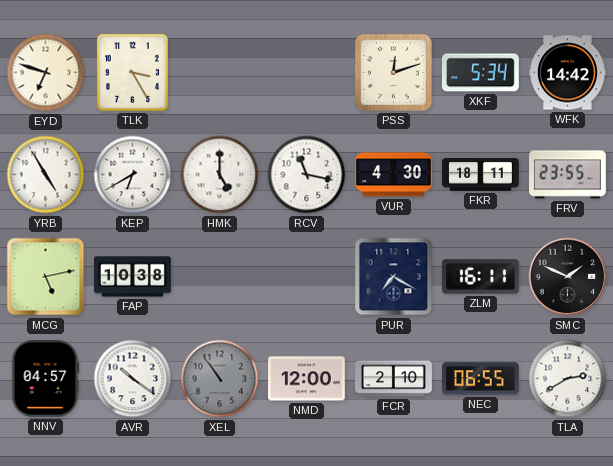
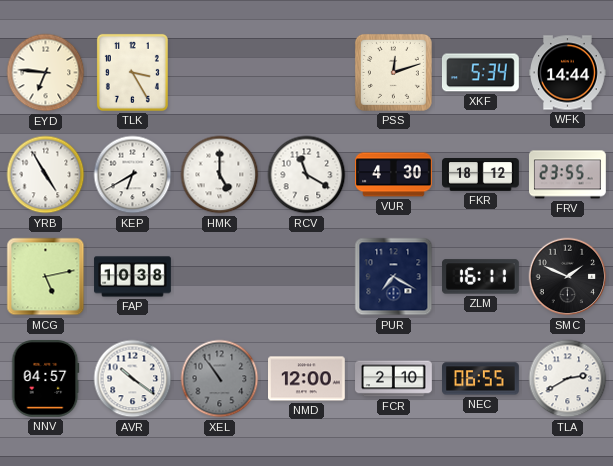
EYD: 6:48 -> 6:46 (46, 73)
WFK: 14:42 -> 14:44 (568, 73)
RCV: 11:17 -> 11:20 (307, 175)
FKR: 18:11 -> 18:12 (481, 175)
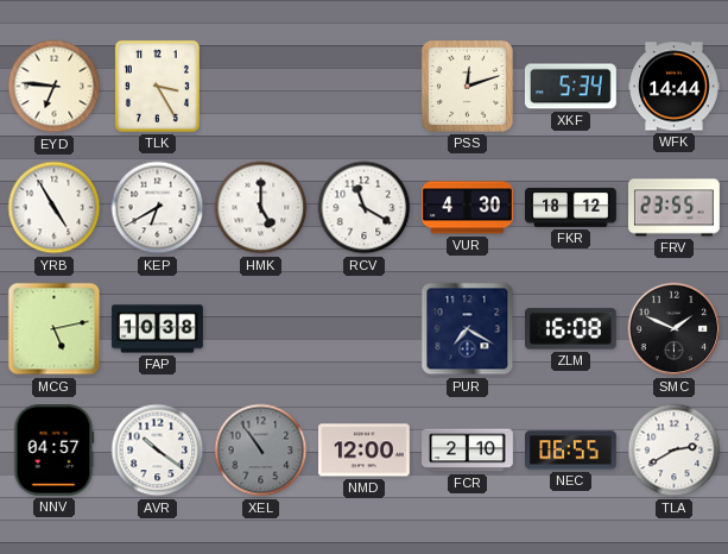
ZLM: 16:11 -> 16:08 (571, 329)
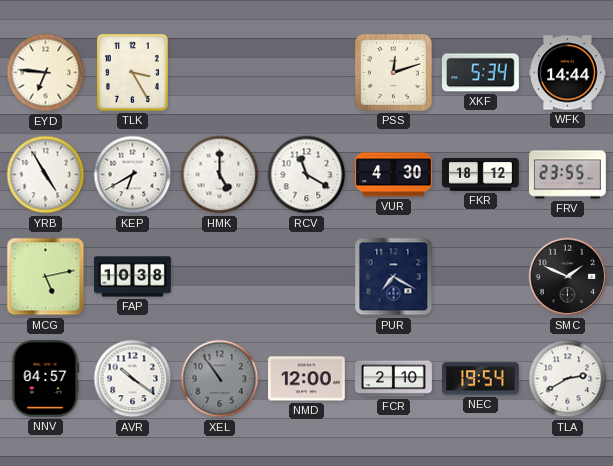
ZLM: 16:08 -> none (571, 329)
NEC: 06:55 -> 19:54 (481, 379)
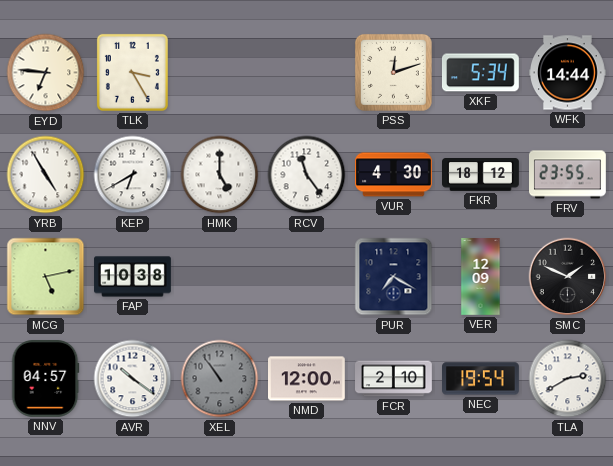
RCV: 11:20 -> 11:24 (307, 175)
VER: none -> 12:09 (481, 277)
